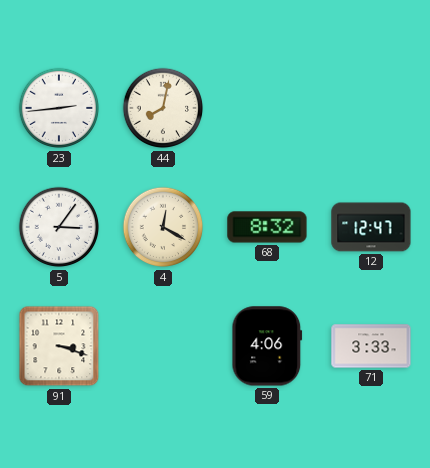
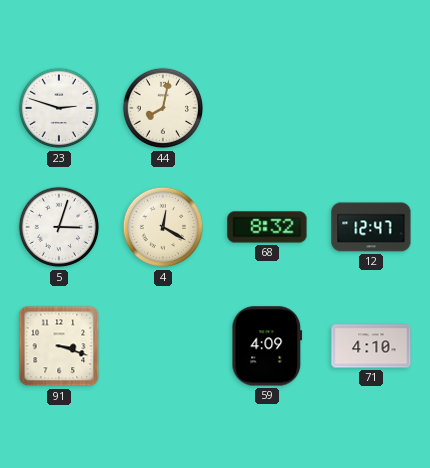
23: 2:44 -> 2:48 (59, 108)
5: 3:06 -> 3:03 (59, 227)
59: 4:06 -> 4:09 (267, 346)
71: 3:33 -> 4:10 (371, 346)
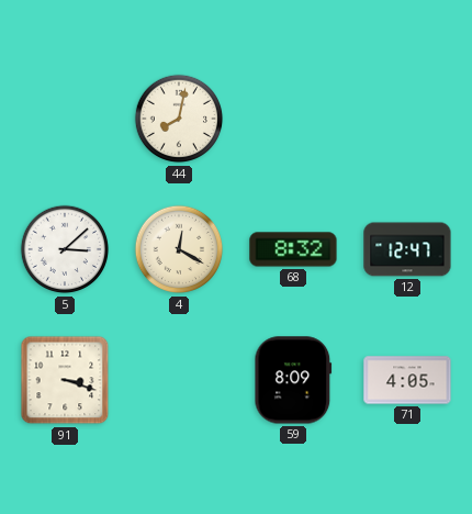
23: 2:48 -> none (59, 108)
5: 3:03 -> 3:08 (65, 249)
59: 4:09 -> 8:09 (293, 380)
71: 4:10 -> 4:05 (407, 380)
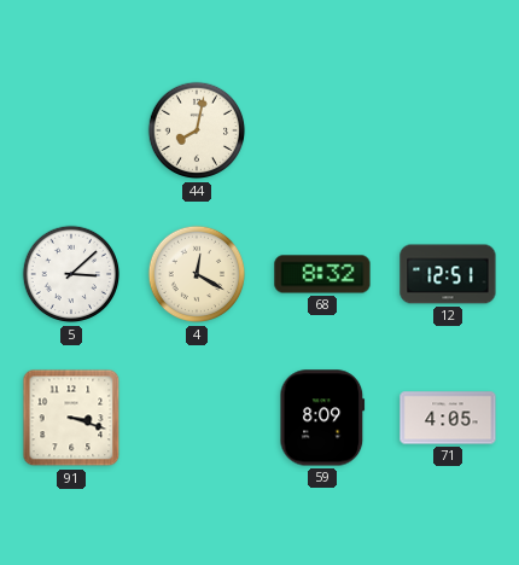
12: 12:47 -> 12:51 (448, 274)
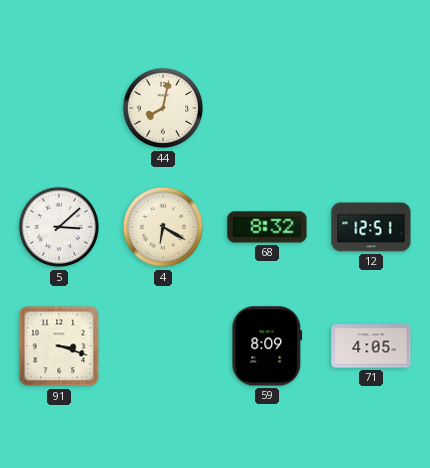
4: 12:20 -> 6:20 (163, 227)
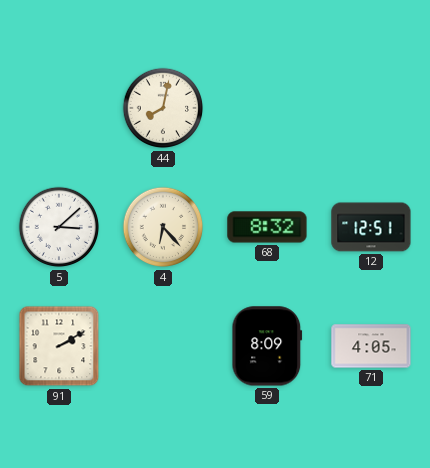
4: 6:20 -> 6:23 (163, 227)
91: 3:18 -> 2:10 (59, 346)
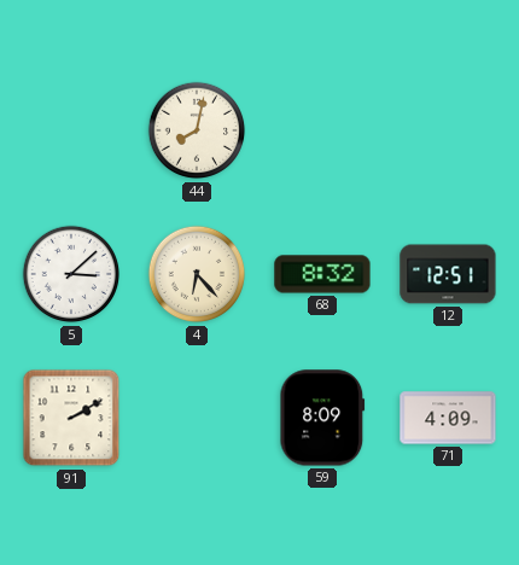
71: 4:05 -> 4:09 (448, 418)
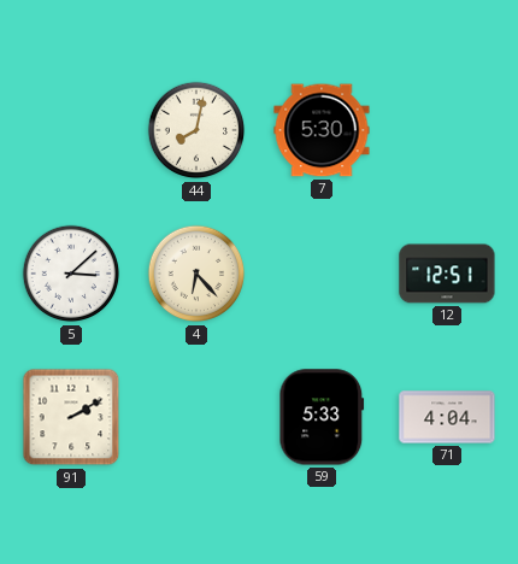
7: none -> 5:30 (322, 130)
68: 8:32 -> none (322, 274)
59: 8:09 -> 5:33 (322, 417)
71: 4:09 -> 4:04 (447, 417)
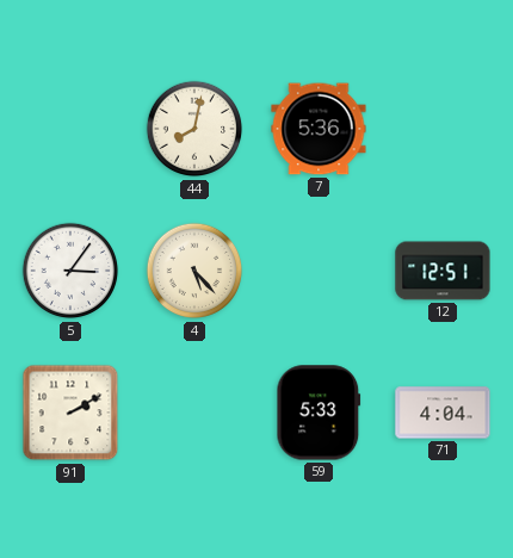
7: 5:30 -> 5:36 (319, 129)
5: 3:08 -> 3:06 (70, 271)
4: 6:23 -> 5:23 (194, 271)
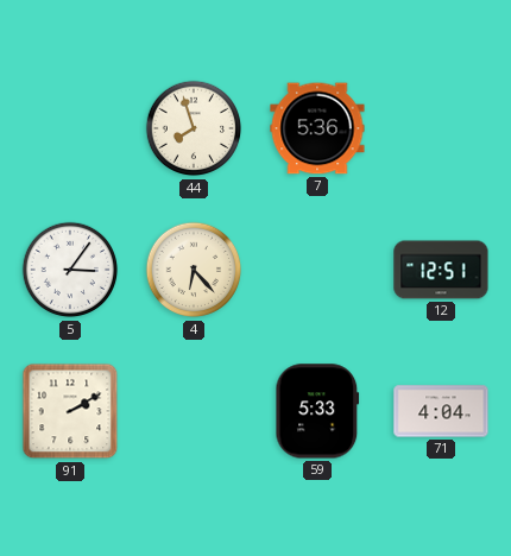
44: 8:02 -> 7:57 (194, 128)
4: 5:23 -> 6:23 (194, 270)
